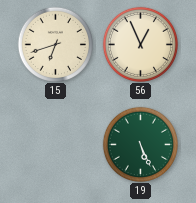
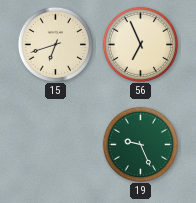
56: 12:56 -> 6:56 (140, 44)
19: 5:26 -> 9:26 (140, 144)
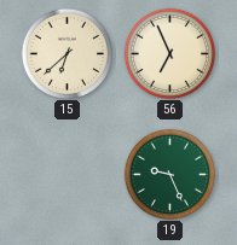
15: 6:42 -> 6:38 (67, 53)
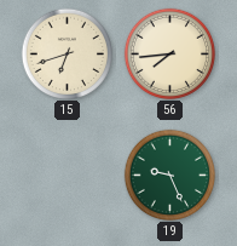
15: 6:38 -> 6:42 (67, 53)
56: 6:56 -> 7:44 (169, 53)
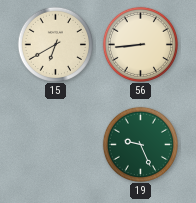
15: 6:42 -> 6:40 (55, 44)
56: 7:44 -> 8:44 (140, 44)
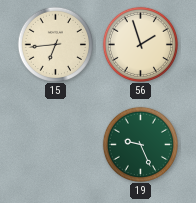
15: 6:40 -> 6:44 (55, 44)
56: 8:44 -> 1:57 (140, 44)
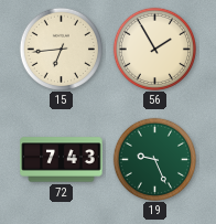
56: 1:57 -> 1:55 (154, 49)
72: none -> 7:43 (62, 160)
